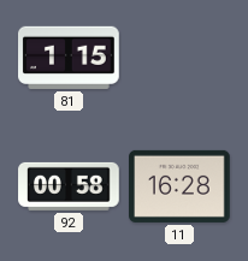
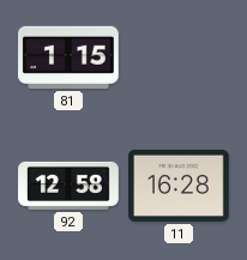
92: 00:58 -> 12:58 (68, 186)
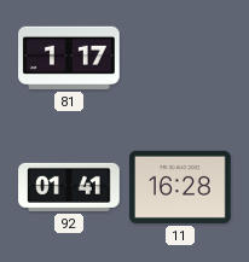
81: 1:15 -> 1:17 (70, 58)
92: 12:58 -> 01:41 (69, 187)
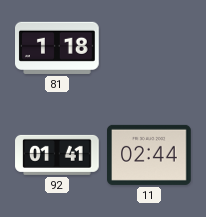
81: 1:17 -> 1:18 (58, 48)
11: 16:28 -> 02:44 (149, 155)
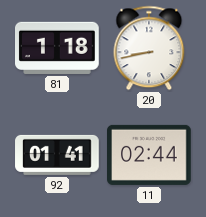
20: none -> 8:43 (149, 48)
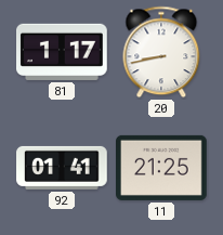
81: 1:18 -> 1:17 (63, 52)
11: 02:44 -> 21:25 (161, 168)
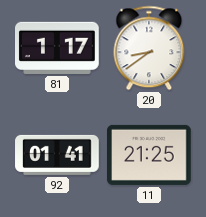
20: 8:43 -> 8:39 (149, 48)
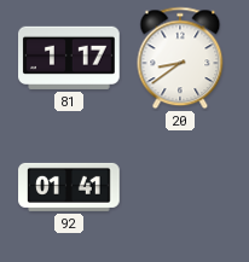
11: 21:25 -> none (149, 155)
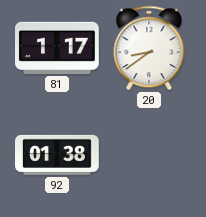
92: 01:41 -> 01:38 (57, 155)
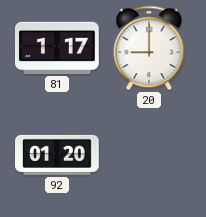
20: 8:39 -> 9:00 (149, 48)
92: 01:38 -> 01:20 (57, 155)
